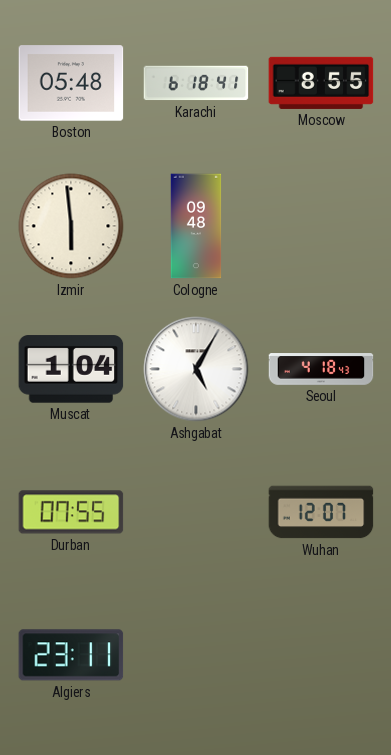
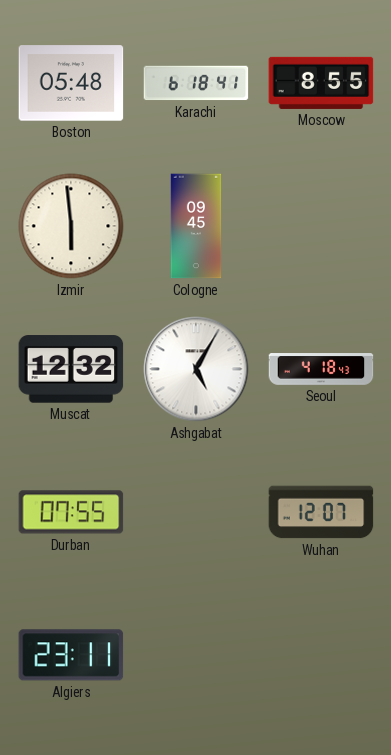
Cologne: 09:48 -> 09:45 (196, 226)
Muscat: 1:04 -> 12:32 (71, 369)
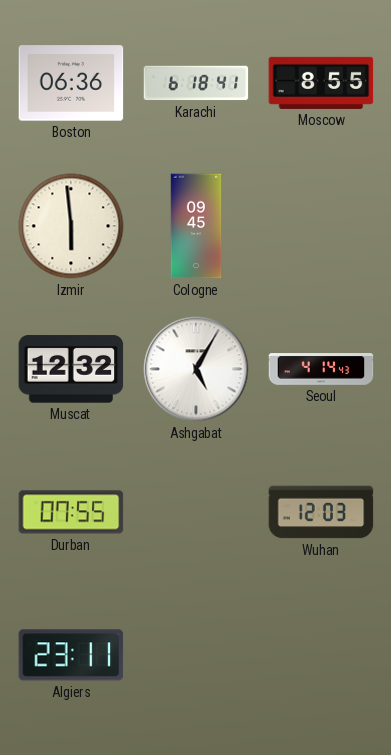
Boston: 05:48 -> 06:36 (71, 83)
Seoul: 4:18 -> 4:14 (321, 369)
Wuhan: 12:07 -> 12:03 (321, 512)
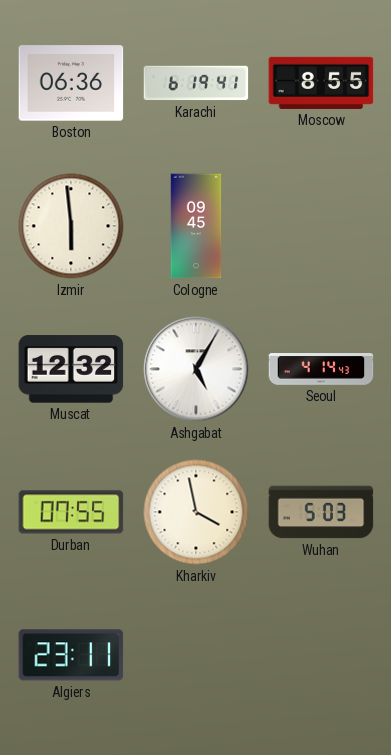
Karachi: 6:18 -> 6:19 (196, 83)
Kharkiv: none -> 3:58 (196, 512)
Wuhan: 12:03 -> 5:03 (321, 512)
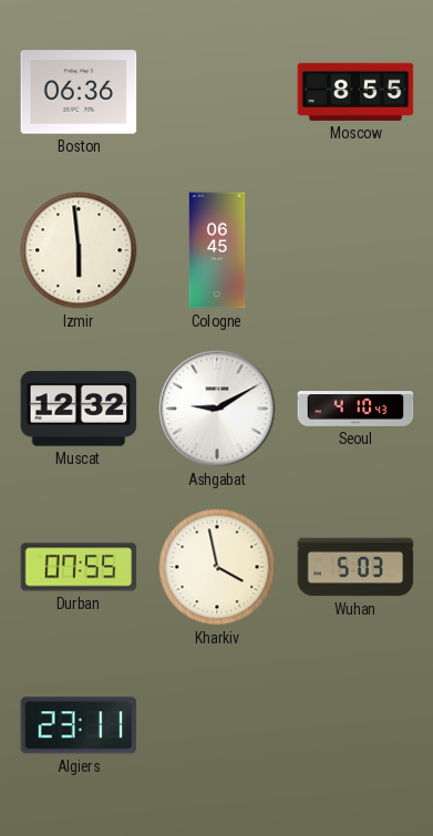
Karachi: 6:19 -> none (196, 83)
Cologne: 09:45 -> 06:45 (217, 250)
Ashgabat: 5:05 -> 9:10 (217, 409)
Seoul: 4:14 -> 4:10 (355, 409)
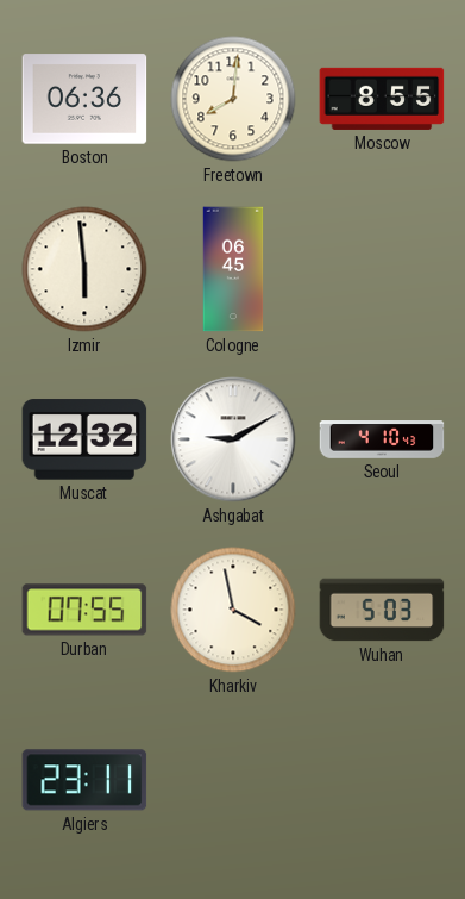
Freetown: none -> 8:01 (233, 99)
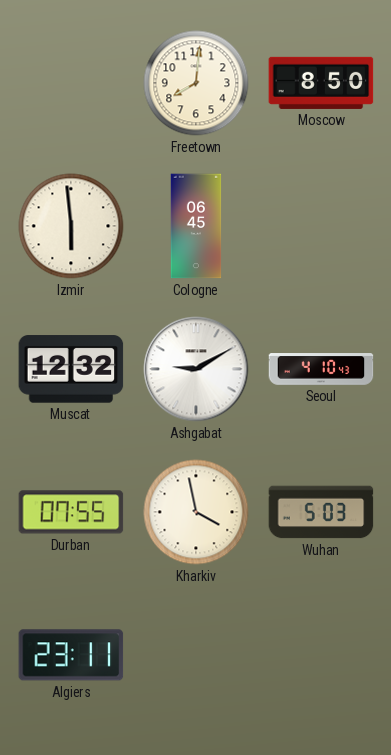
Boston: 06:36 -> none (84, 99)
Moscow: 8:55 -> 8:50 (321, 83)
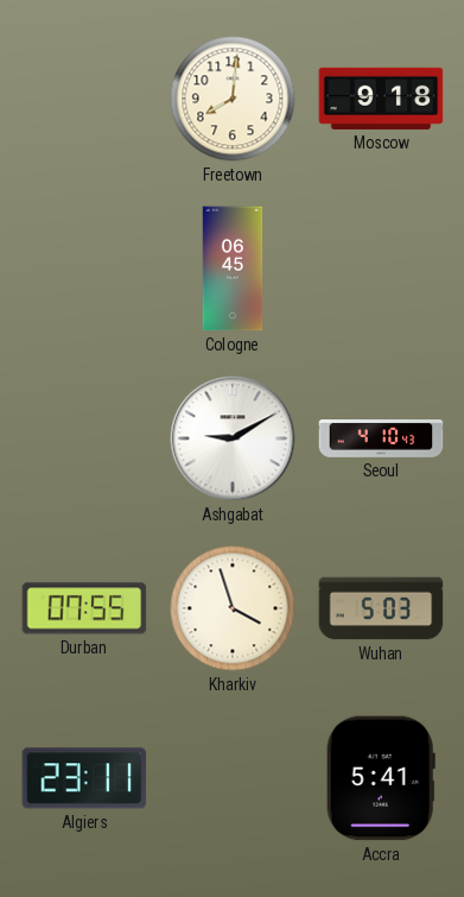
Moscow: 8:50 -> 9:18 (381, 99)
Izmir: 5:59 -> none (71, 226)
Muscat: 12:32 -> none (71, 369)
Kharkiv: 3:58 -> 3:57 (233, 608)
Accra: none -> 5:41 (381, 778)
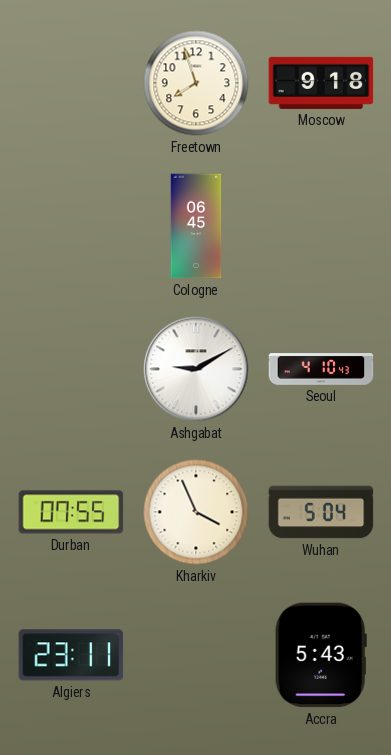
Freetown: 8:01 -> 7:57 (196, 83)
Kharkiv: 3:57 -> 3:56 (196, 512)
Wuhan: 5:03 -> 5:04 (321, 512)
Accra: 5:41 -> 5:43 (321, 655)
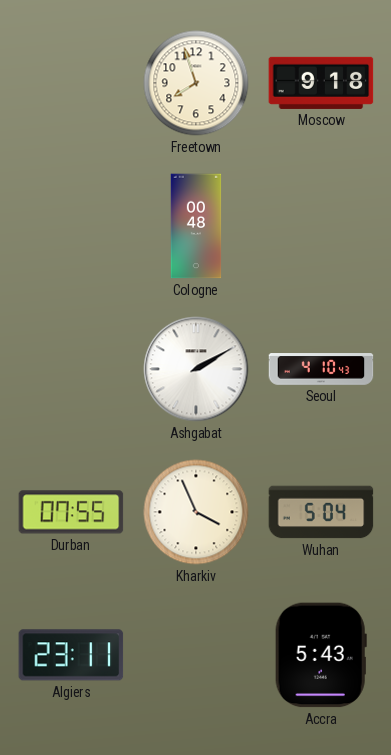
Cologne: 06:45 -> 00:48 (196, 226)
Ashgabat: 9:10 -> 2:10 (196, 369)
